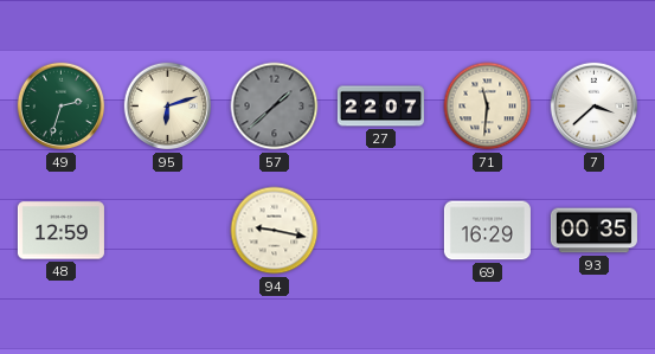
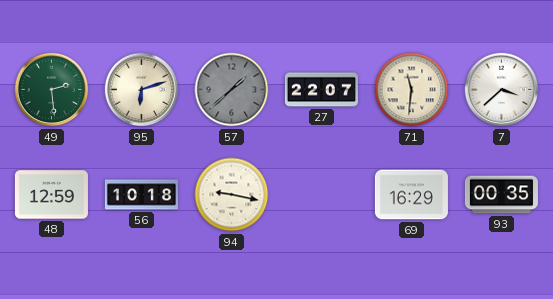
49: 2:33 -> 2:29 (52, 90)
56: none -> 10:18 (141, 195)
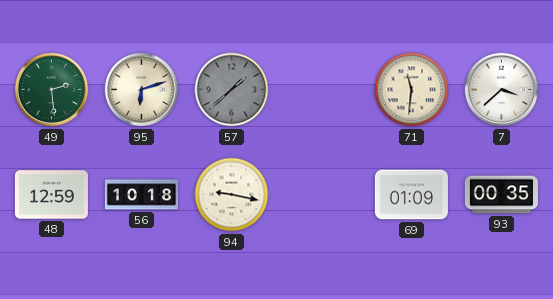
27: 22:07 -> none (321, 90)
69: 16:29 -> 01:09 (411, 195)
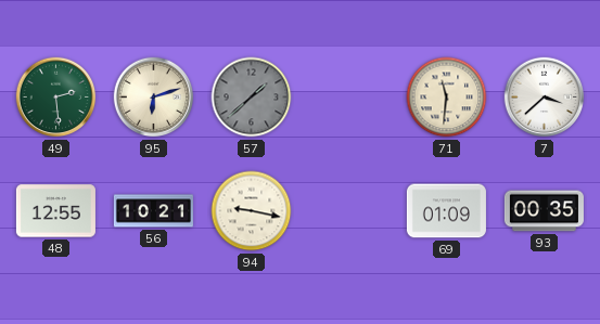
48: 12:59 -> 12:55 (55, 211)
56: 10:18 -> 10:21 (153, 211)
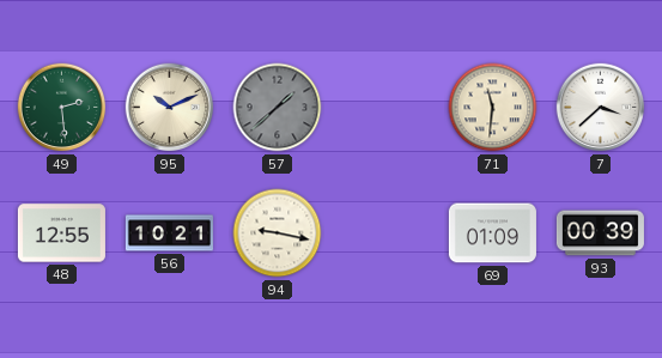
95: 6:12 -> 10:11 (170, 108)
93: 00:35 -> 00:39 (600, 233)
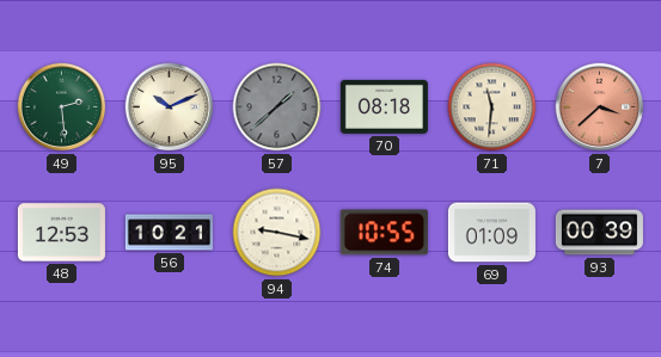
70: none -> 08:18 (384, 106)
7 dial: white -> salmon (600, 107)
48: 12:55 -> 12:53 (61, 233)
74: none -> 10:55 (384, 233)
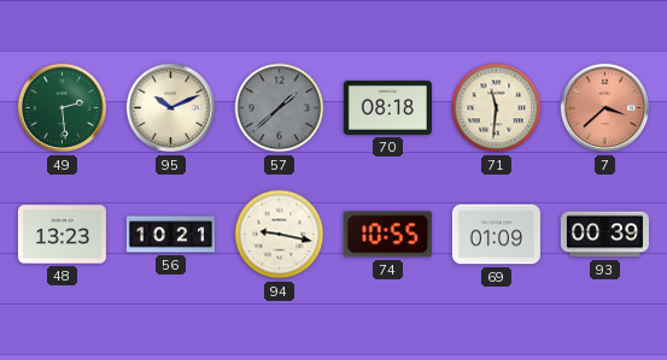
48: 12:53 -> 13:23 (62, 235)
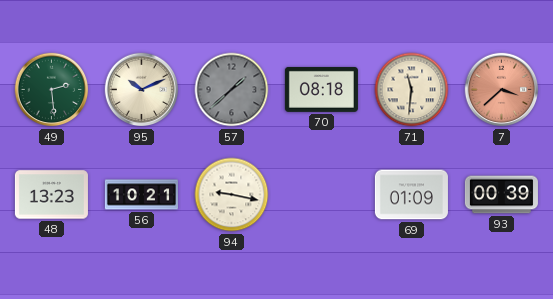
74: 10:55 -> none (387, 235)
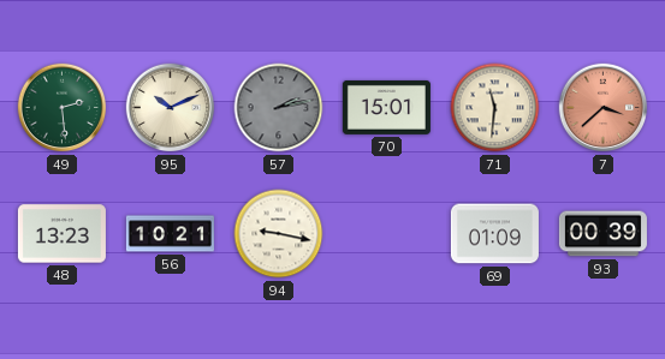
57: 1:38 -> 2:13 (279, 108)
70: 08:18 -> 15:01 (386, 107)
